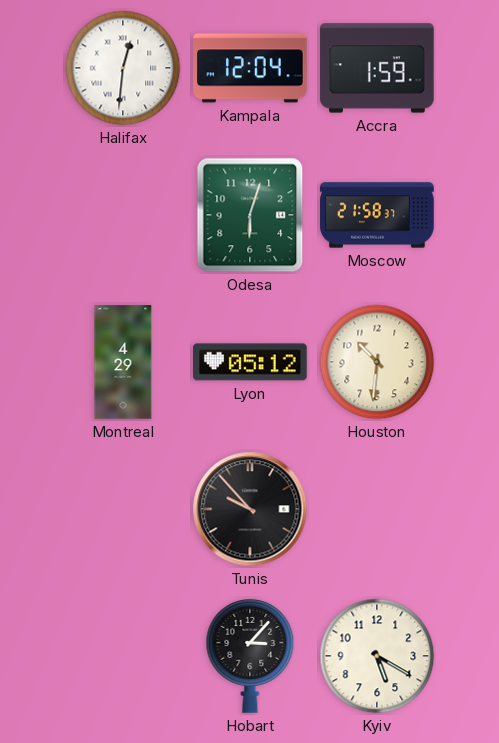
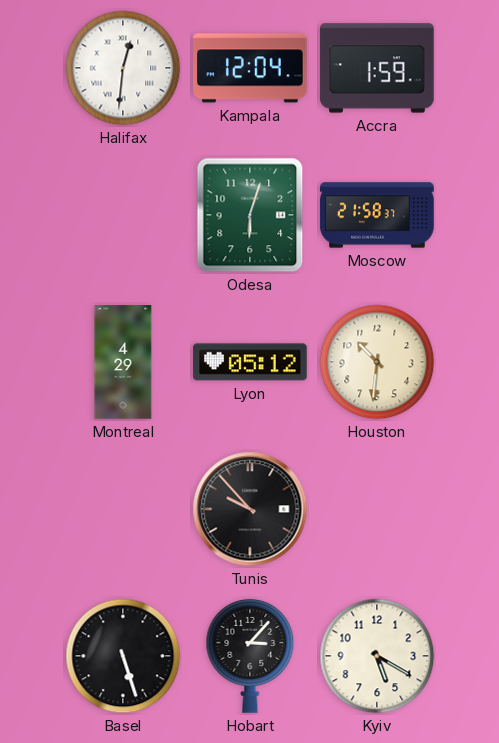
Basel: none -> 5:27 (123, 656)
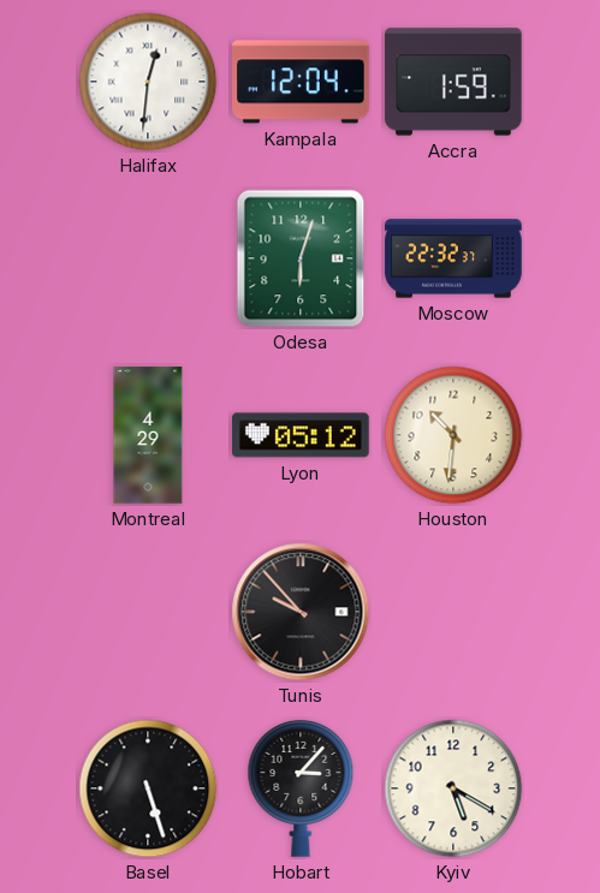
Moscow: 21:58 -> 22:32 (453, 258)
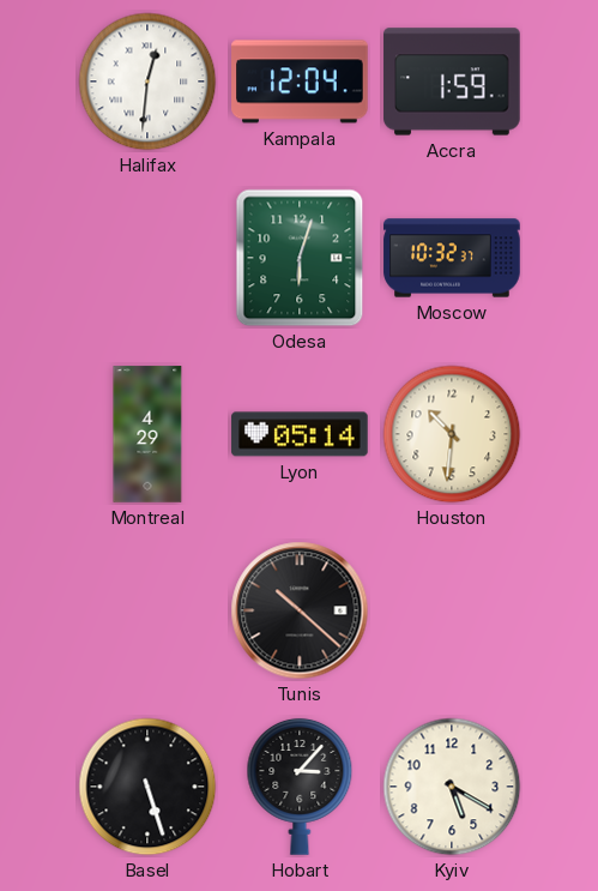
Moscow: 22:32 -> 10:32 (452, 258)
Lyon: 05:12 -> 05:14 (300, 434)
Tunis: 9:53 -> 10:22 (300, 610)
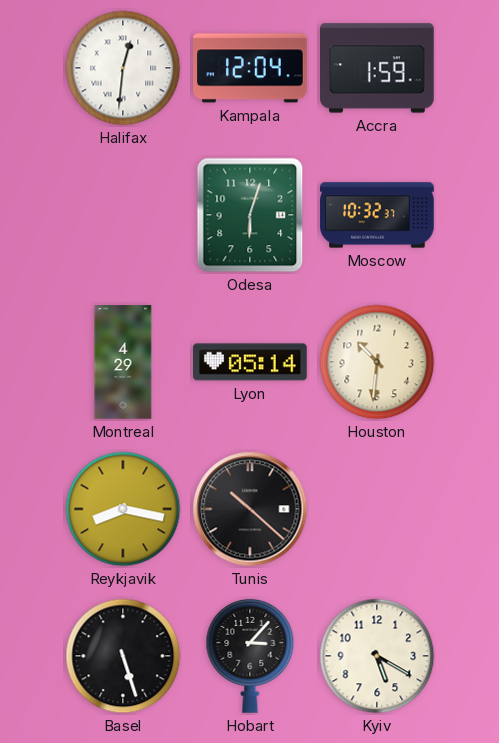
Reykjavik: none -> 8:17 (123, 509)
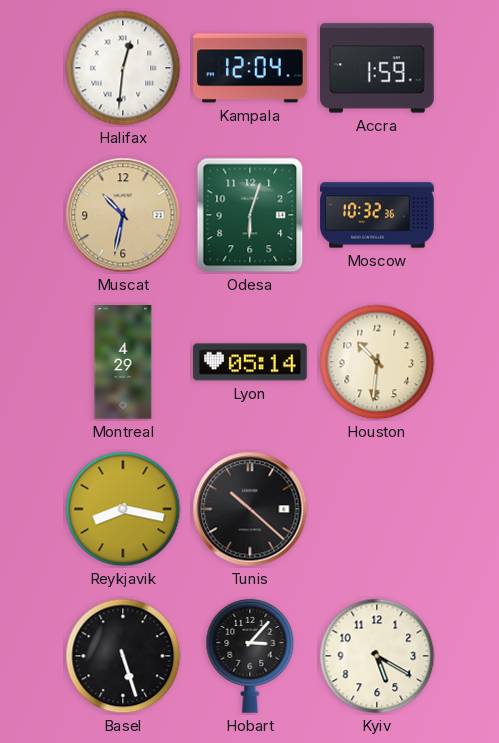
Muscat: none -> 10:32 (123, 215)
Moscow: 10:32:37 -> 10:32:36 (377, 215)
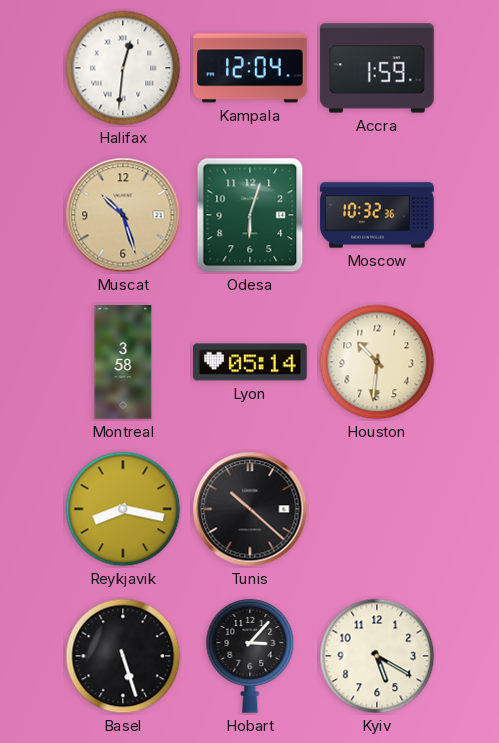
Muscat: 10:32 -> 10:27 (123, 215)
Montreal: 4:29 -> 3:58 (123, 362)
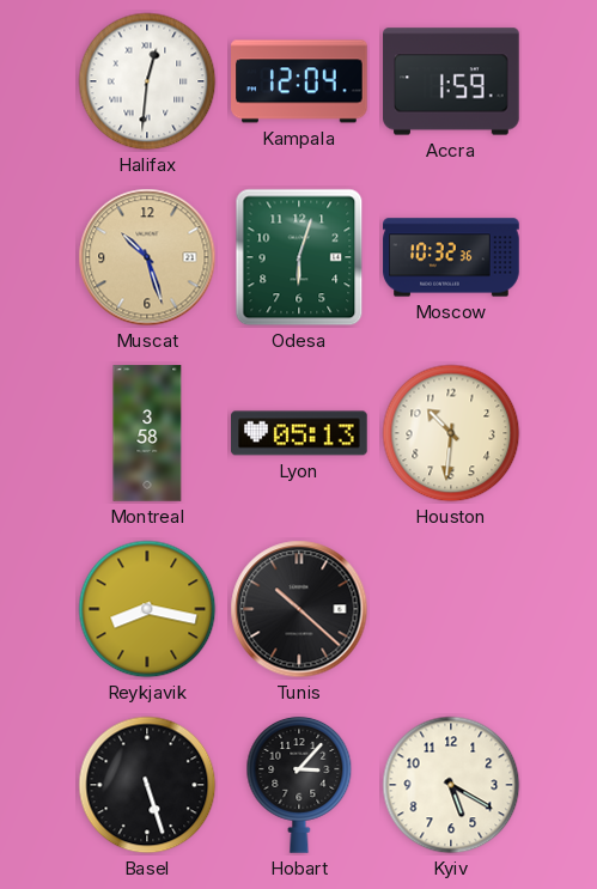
Lyon: 05:14 -> 05:13 (299, 433)
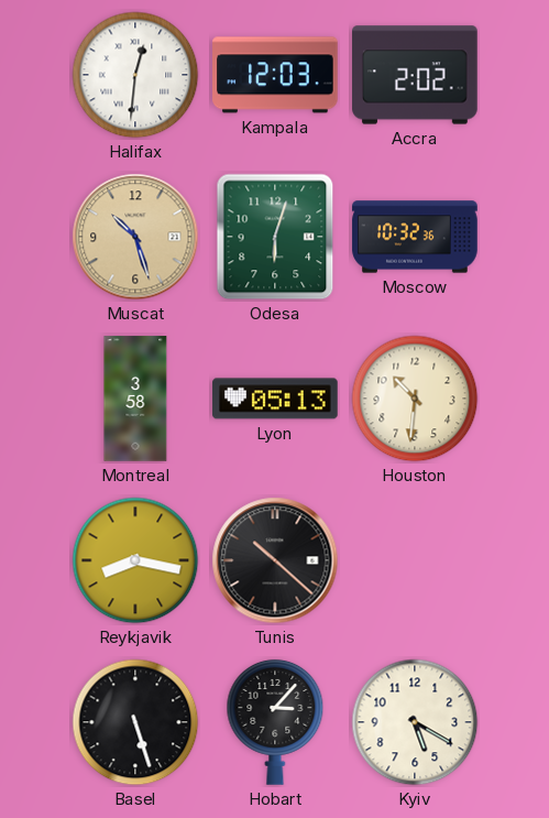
Kampala: 12:04 -> 12:03 (275, 75)
Accra: 1:59 -> 2:02 (415, 75)
